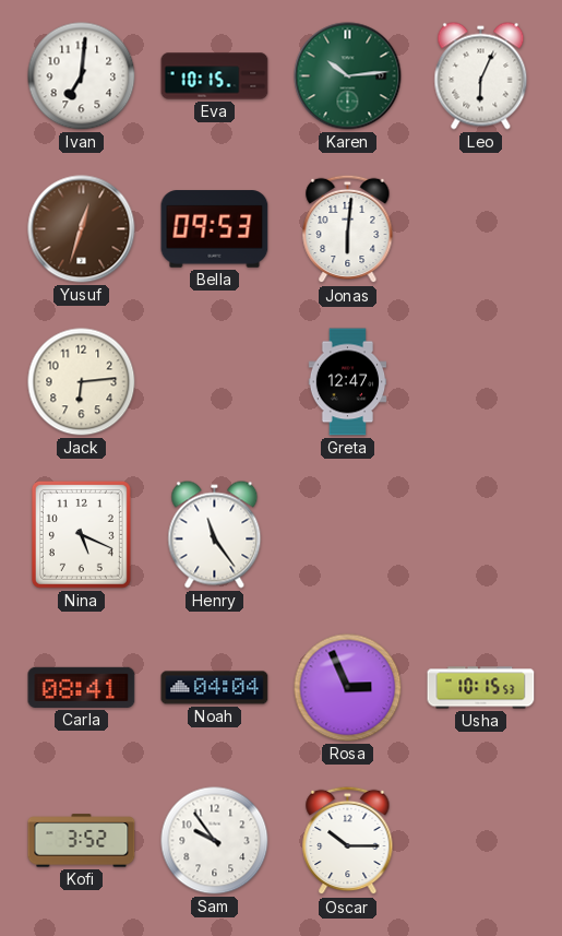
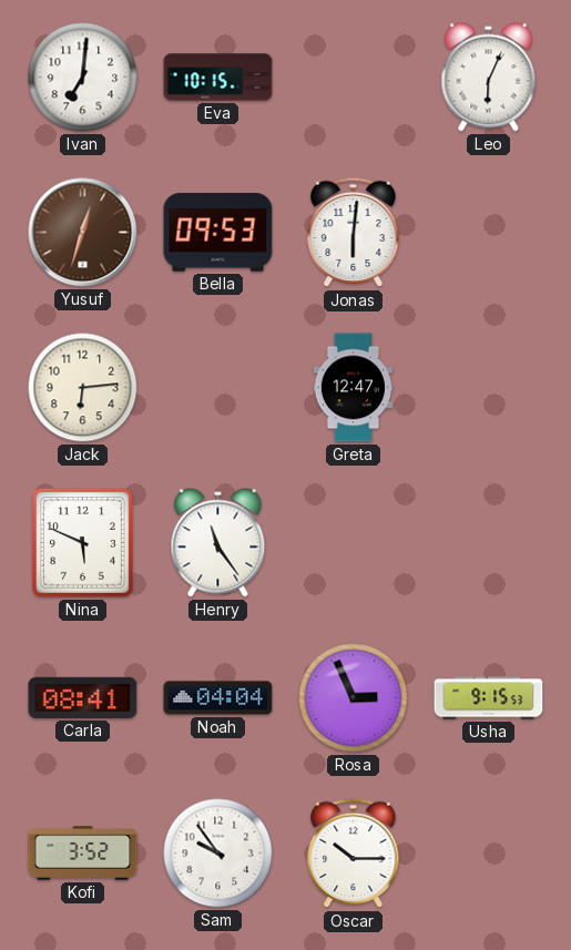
Karen: 10:14 -> none (348, 76)
Nina: 5:19 -> 5:49 (82, 542)
Usha: 10:15 -> 9:15 (489, 698)
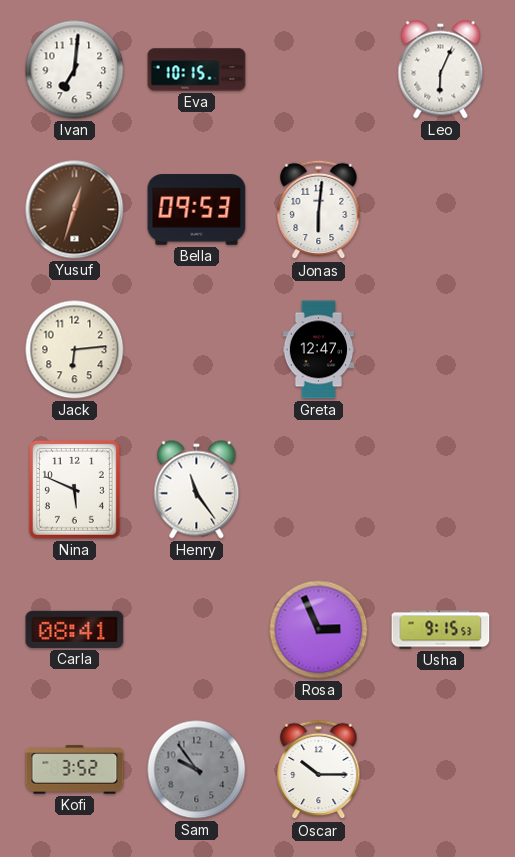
Noah: 04:04 -> none (218, 698)
Sam dial: white -> grey (197, 770)
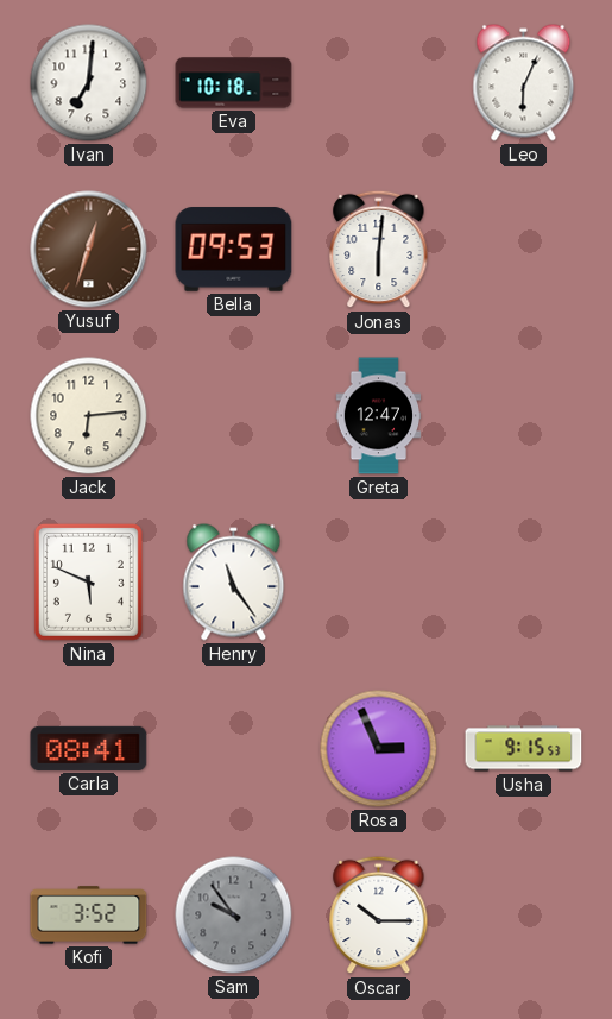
Eva: 10:15 -> 10:18 (234, 83)
